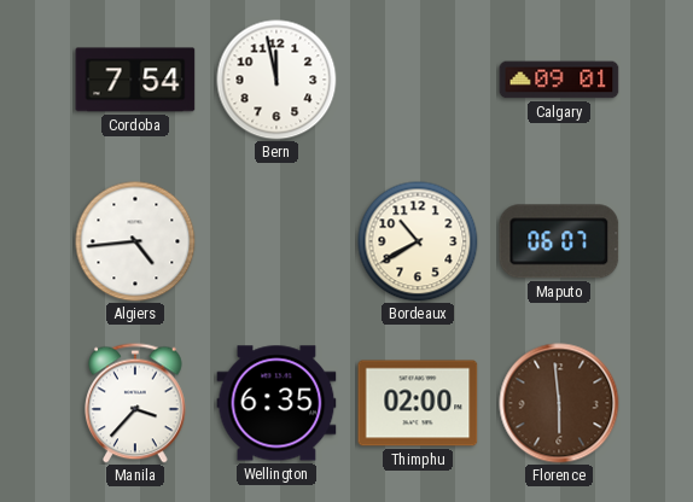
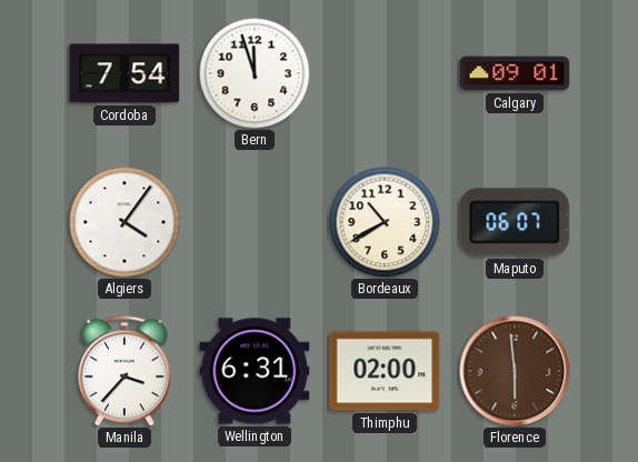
Bern: 11:58 -> 11:57 (255, 73)
Algiers: 4:44 -> 4:06 (124, 222)
Wellington: 6:35 -> 6:31 (255, 371)
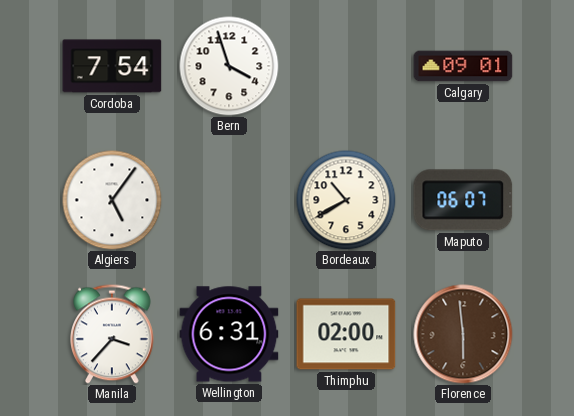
Bern: 11:57 -> 3:57 (229, 66)
Algiers: 4:06 -> 5:06 (112, 200)
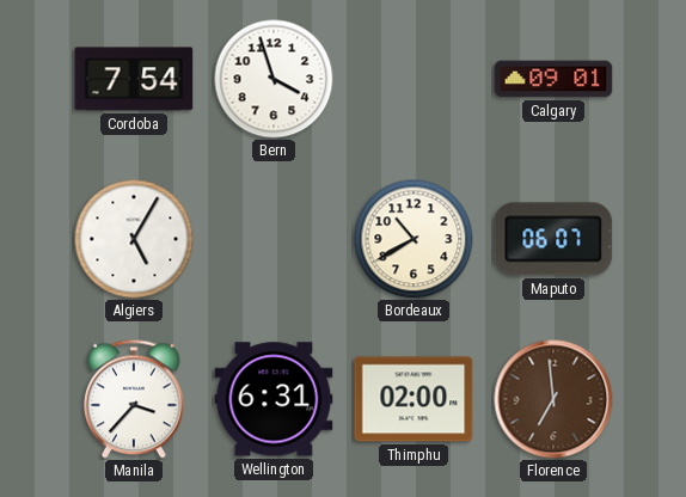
Algiers: 5:06 -> 5:05 (134, 239)
Florence: 5:59 -> 6:59 (553, 399)
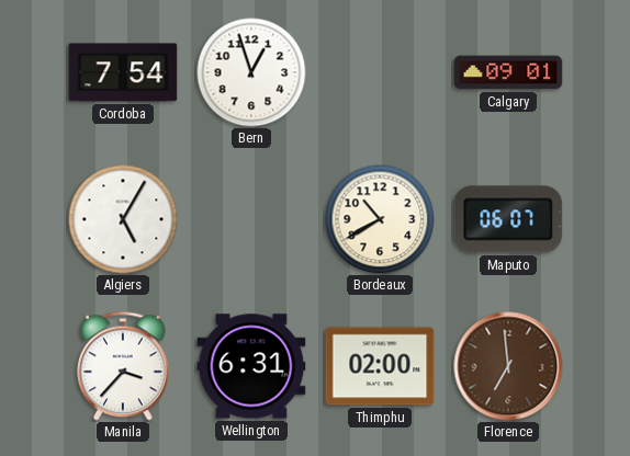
Bern: 3:57 -> 12:57 (251, 72)
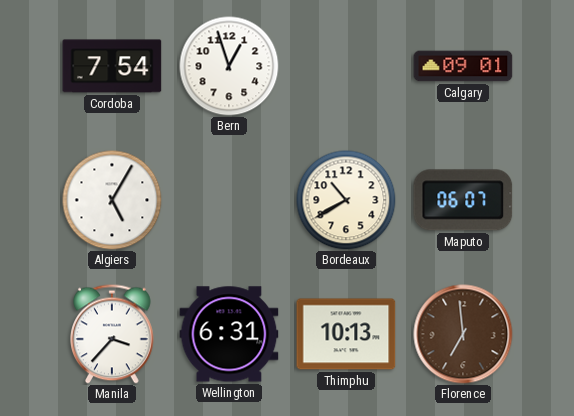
Thimphu: 02:00 -> 10:13 (346, 334)
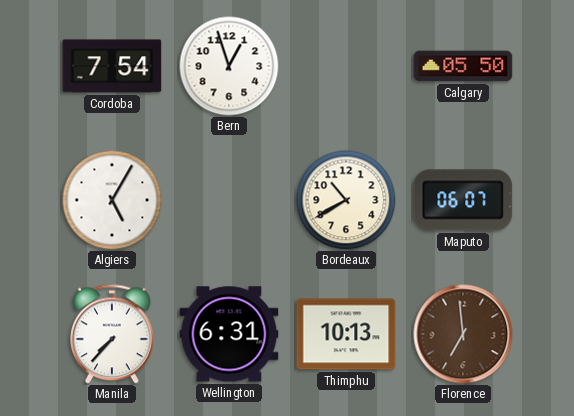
Calgary: 09:01 -> 05:50 (463, 66)
Manila: 3:37 -> 7:37 (113, 334)
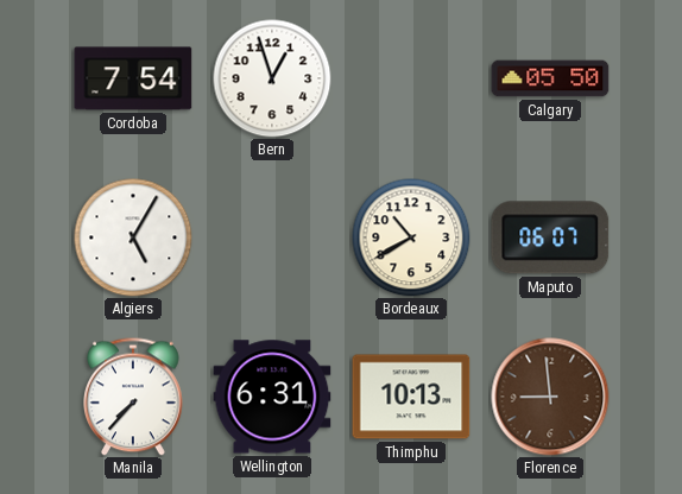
Florence: 6:59 -> 8:59 (550, 397)
